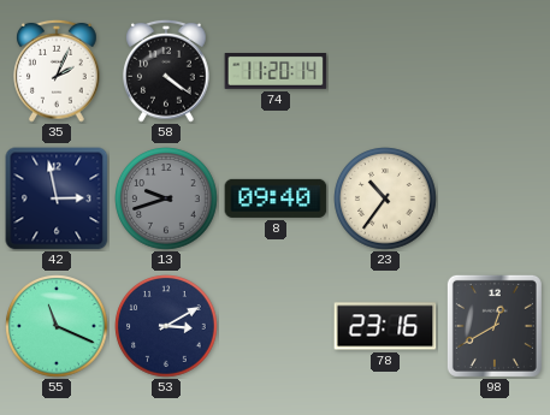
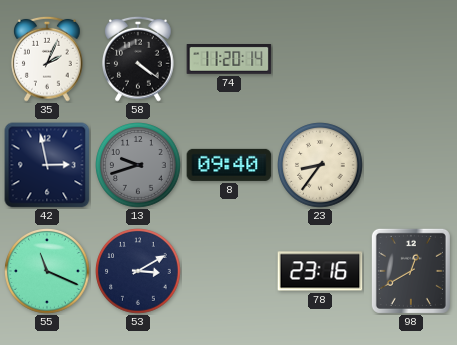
23: 10:36 -> 8:36 (320, 165)
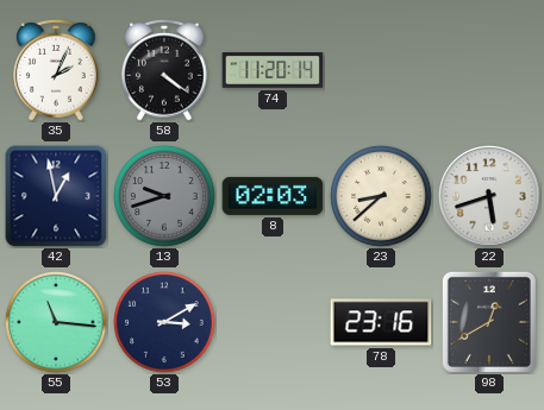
42: 2:58 -> 12:58 (56, 196)
8: 09:40 -> 02:03 (273, 196)
23: 8:36 -> 8:38 (381, 196)
22: none -> 5:42 (489, 196)
55: 11:19 -> 11:16 (56, 322)
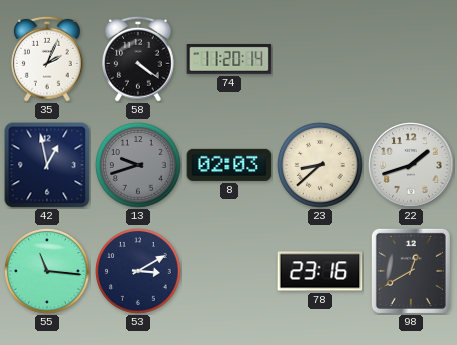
22: 5:42 -> 1:42 (411, 165)
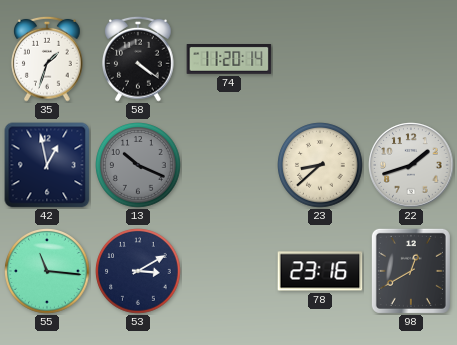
35: 2:04 -> 1:33 (47, 59)
13: 9:42 -> 10:19 (138, 165)
8: 02:03 -> none (229, 165)
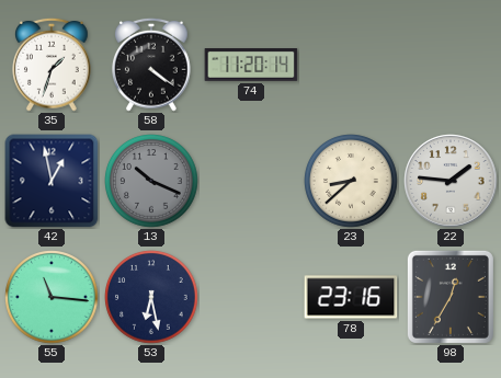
22: 1:42 -> 1:46 (451, 181)
53: 3:10 -> 6:28 (151, 297)
98: 12:40 -> 12:35 (451, 297)
